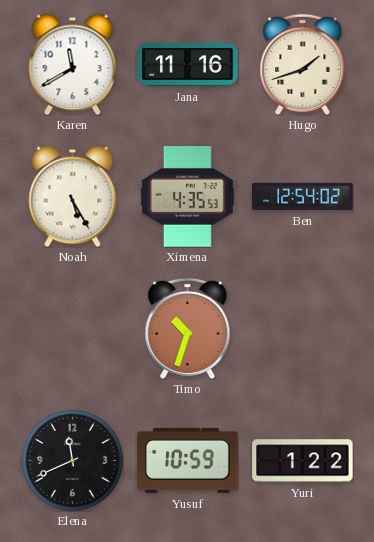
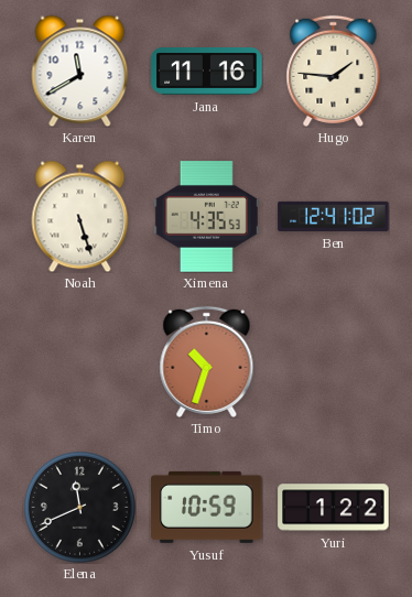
Hugo: 1:42 -> 1:46 (334, 70)
Noah: 5:25 -> 5:27 (80, 216)
Ben: 12:54 -> 12:41 (334, 216)
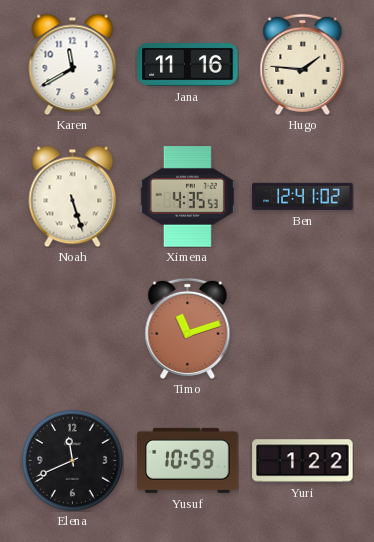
Timo: 10:33 -> 11:12 (188, 328)
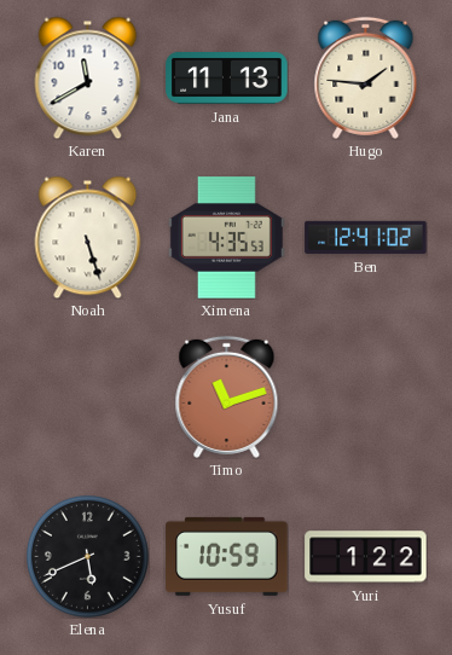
Jana: 11:16 -> 11:13 (227, 79)
Elena: 11:41 -> 5:41 (87, 556)
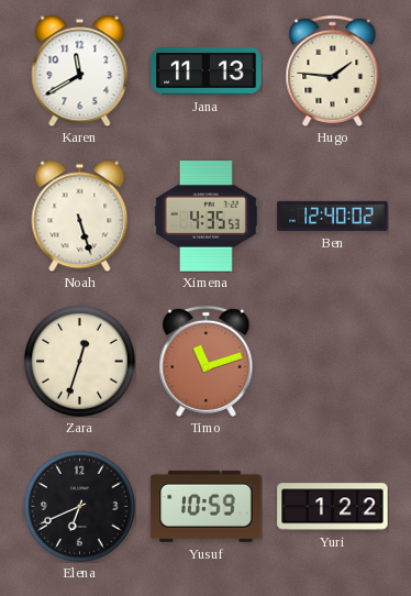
Ben: 12:41 -> 12:40 (333, 216)
Zara: none -> 12:33 (79, 361)
Elena: 5:41 -> 6:41 (79, 506)
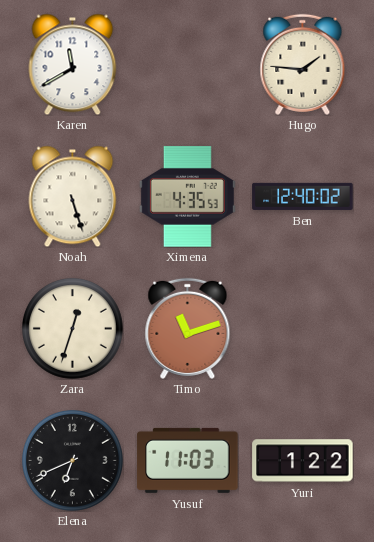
Jana: 11:13 -> none (207, 71)
Yusuf: 10:59 -> 11:03 (188, 460)
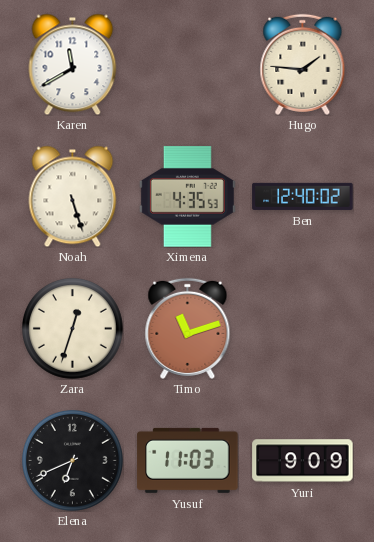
Yuri: 1:22 -> 9:09 (303, 461)
